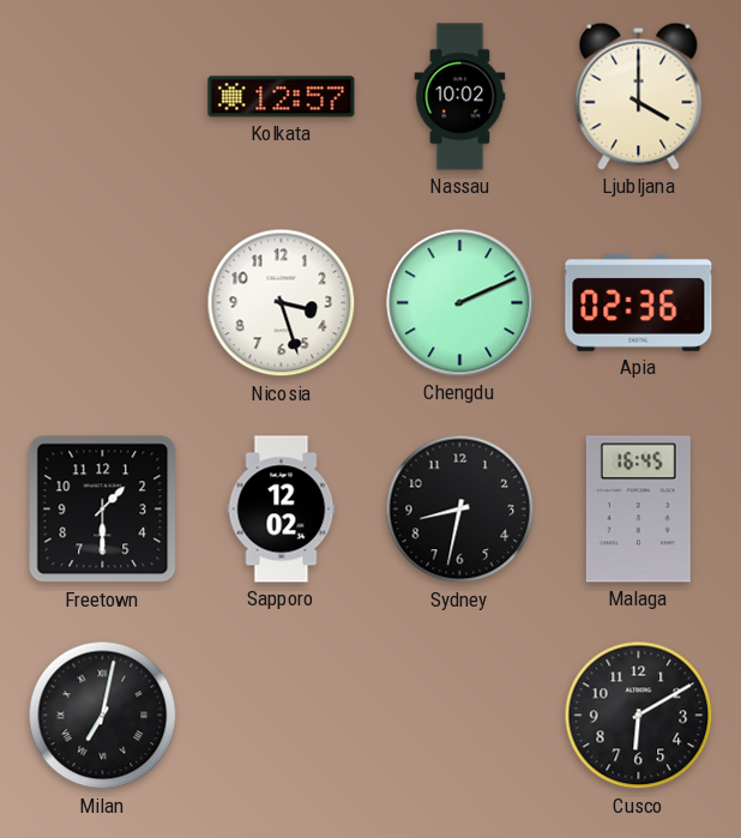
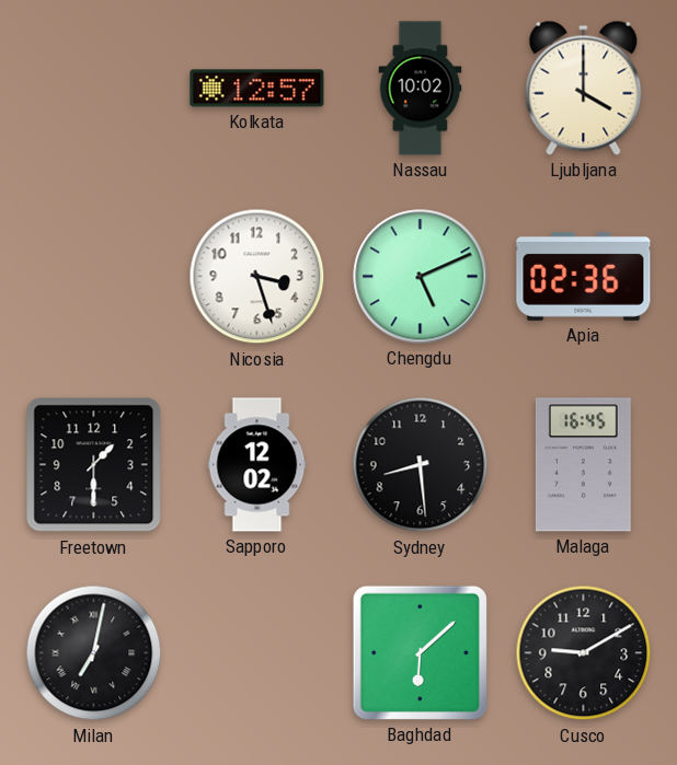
Chengdu: 2:11 -> 5:11 (421, 277)
Sydney: 8:32 -> 8:29 (421, 465)
Baghdad: none -> 6:08 (420, 652)
Cusco: 6:10 -> 9:10 (584, 653)
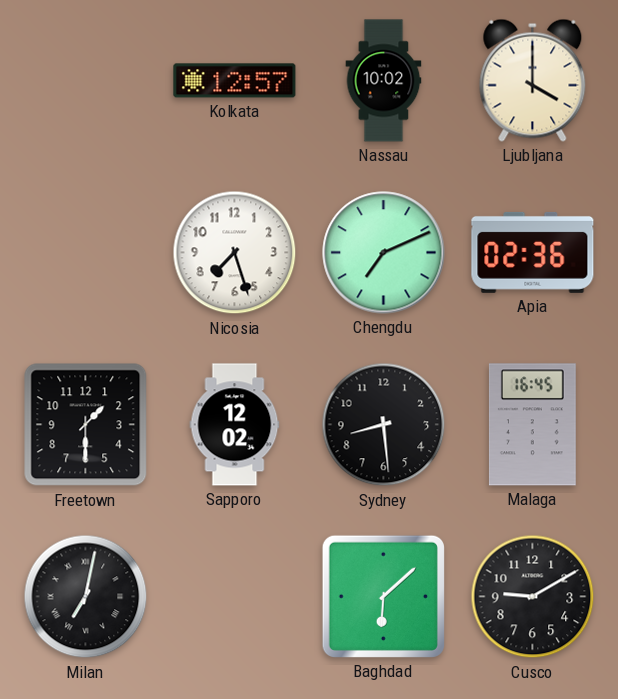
Nicosia: 3:27 -> 7:27 (235, 253)
Chengdu: 5:11 -> 7:11 (384, 253)
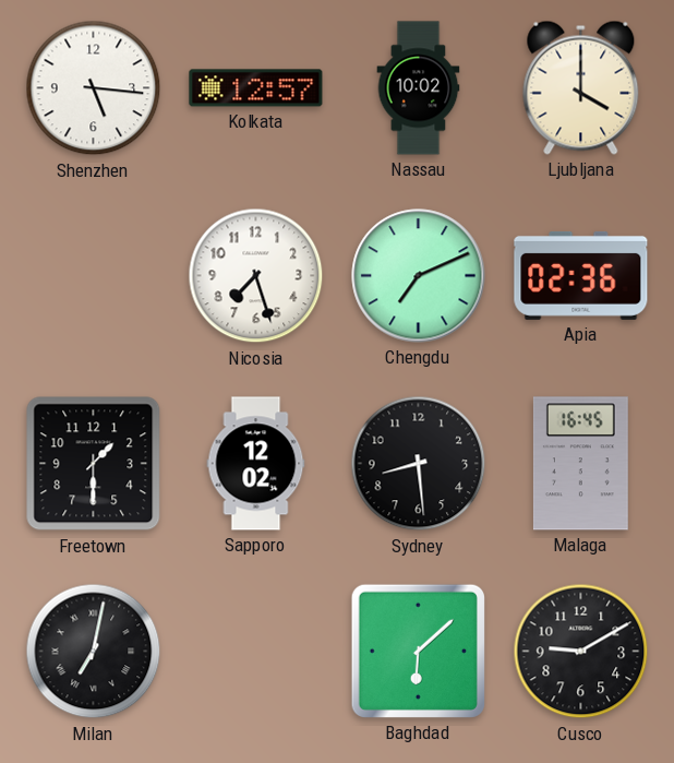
Shenzhen: none -> 5:16 (94, 88)
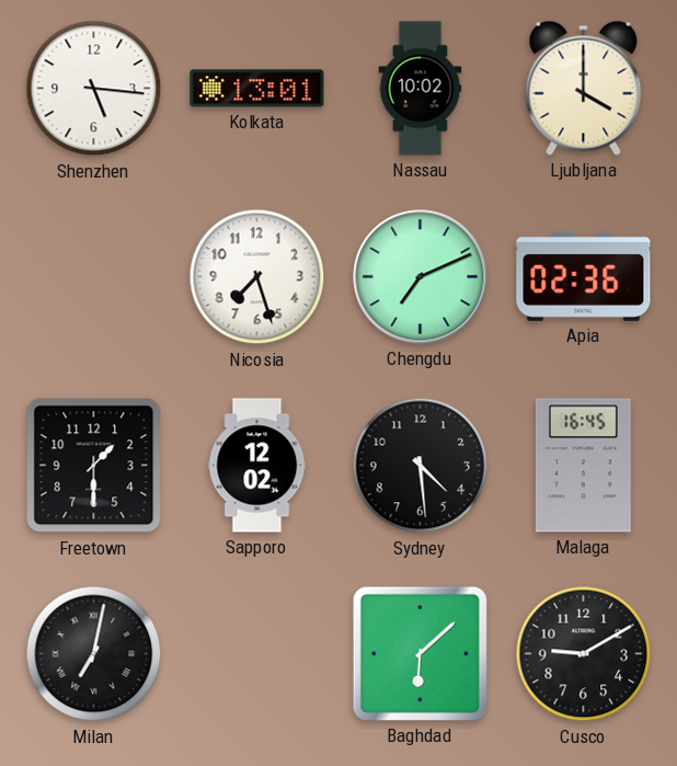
Kolkata: 12:57 -> 13:01 (257, 89)
Sydney: 8:29 -> 4:29 (421, 466)
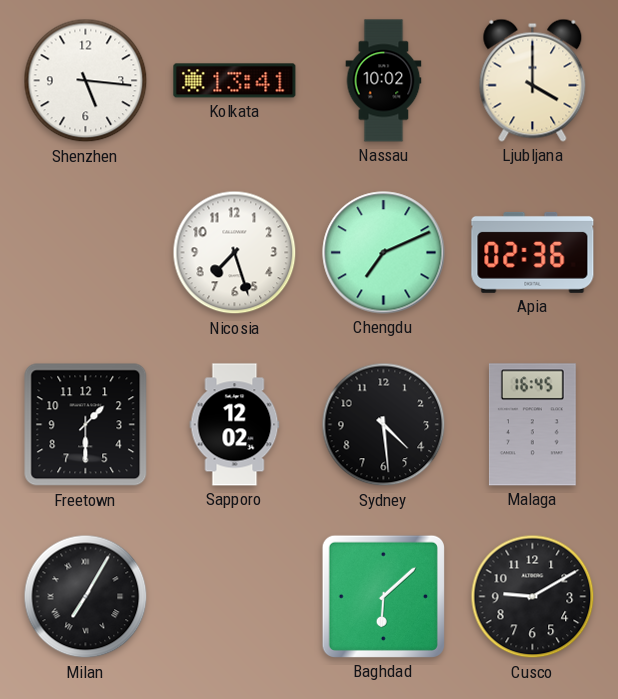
Kolkata: 13:01 -> 13:41 (235, 81)
Milan: 7:02 -> 7:05 (86, 597)
